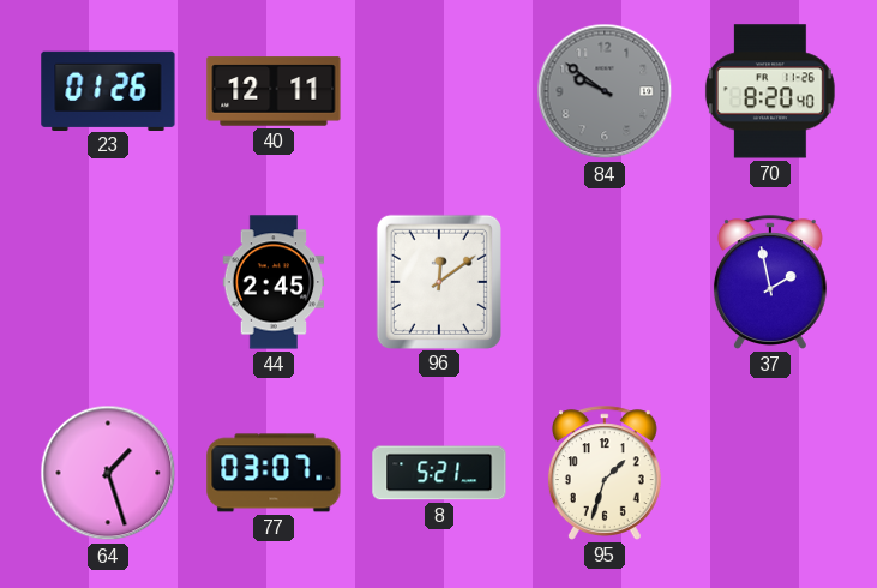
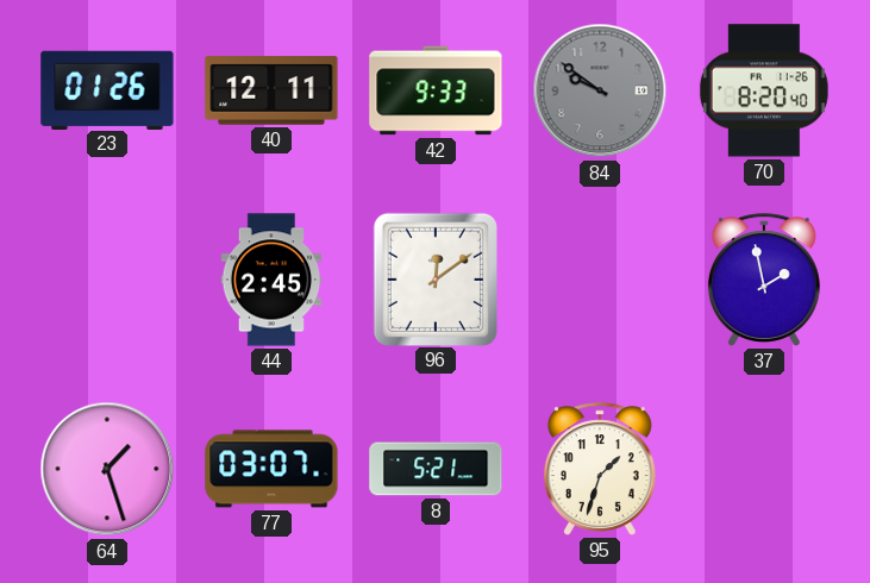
42: none -> 9:33 (436, 90)
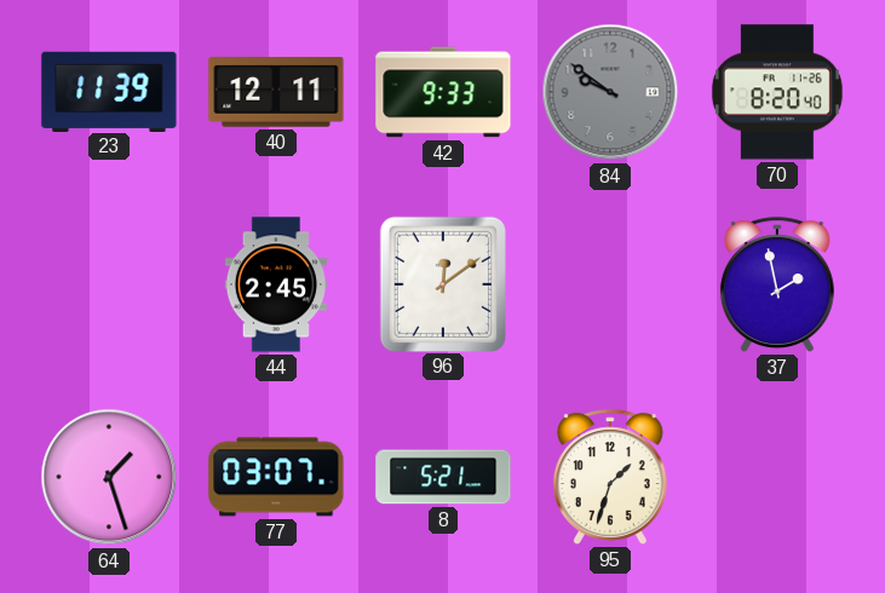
23: 01:26 -> 11:39 (109, 91)
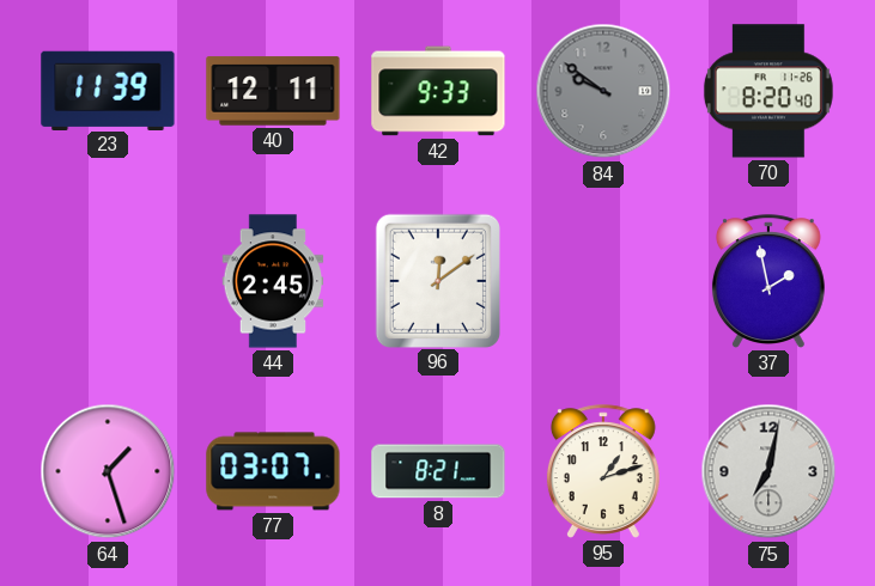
8: 5:21 -> 8:21 (438, 471)
95: 1:33 -> 1:12 (603, 471)
75: none -> 7:02 (768, 471)
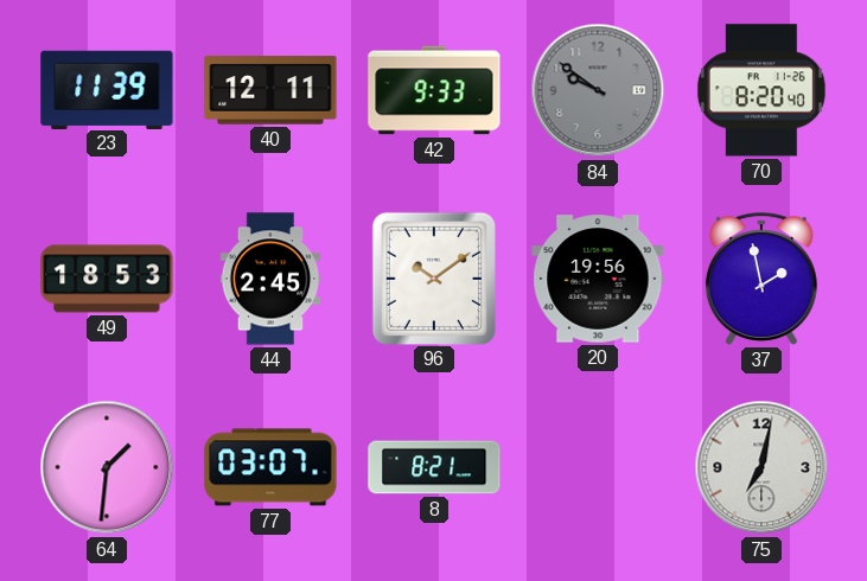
49: none -> 18:53 (107, 279)
96: 12:09 -> 10:09 (434, 277)
20: none -> 19:56 (598, 279)
64: 1:27 -> 1:31 (107, 467)
95: 1:12 -> none (603, 471)
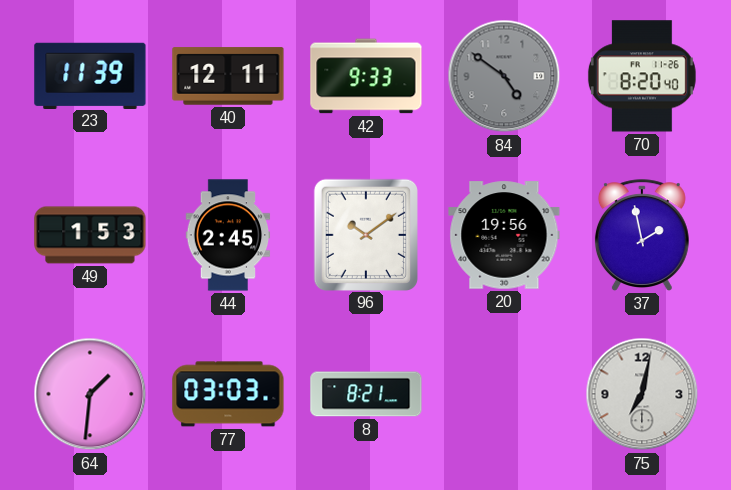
84: 9:51 -> 4:51 (504, 76)
49: 18:53 -> 1:53 (90, 235)
77: 03:07 -> 03:03 (228, 394)
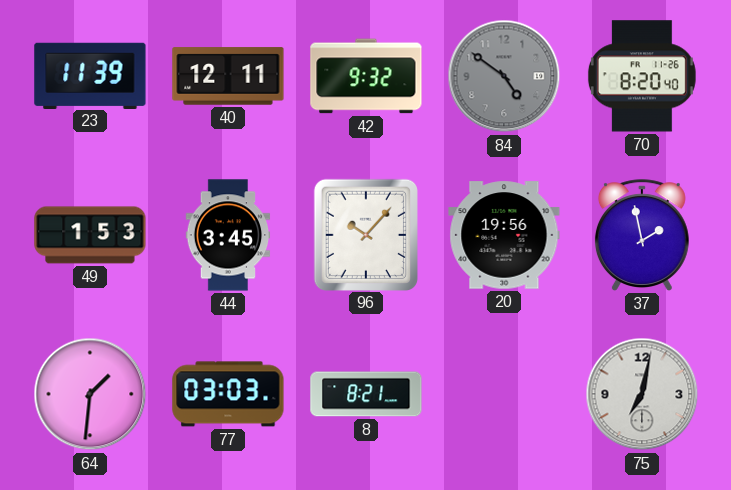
42: 9:33 -> 9:32 (366, 76)
44: 2:45 -> 3:45 (228, 235)
96: 10:09 -> 10:07 (366, 234)
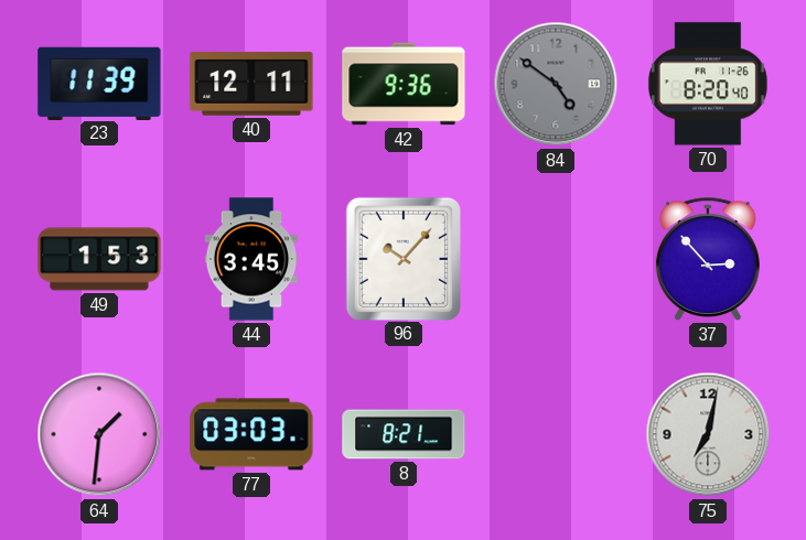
42: 9:32 -> 9:36 (404, 84)
20: 19:56 -> none (504, 235)
37: 1:58 -> 2:53 (708, 259)
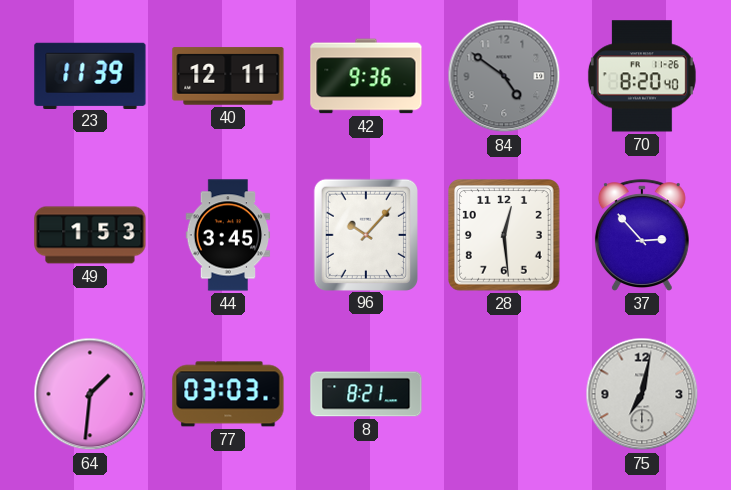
28: none -> 12:29 (505, 236)
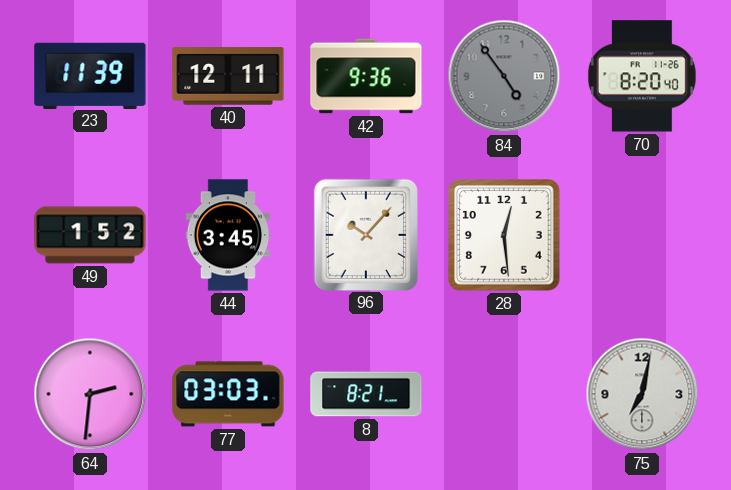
84: 4:51 -> 4:54 (504, 76)
49: 1:53 -> 1:52 (90, 235)
37: 2:53 -> none (642, 235)
64: 1:31 -> 2:31 (90, 394)
